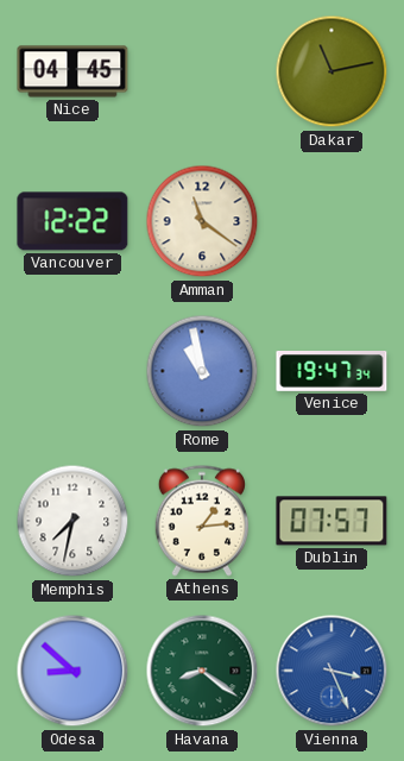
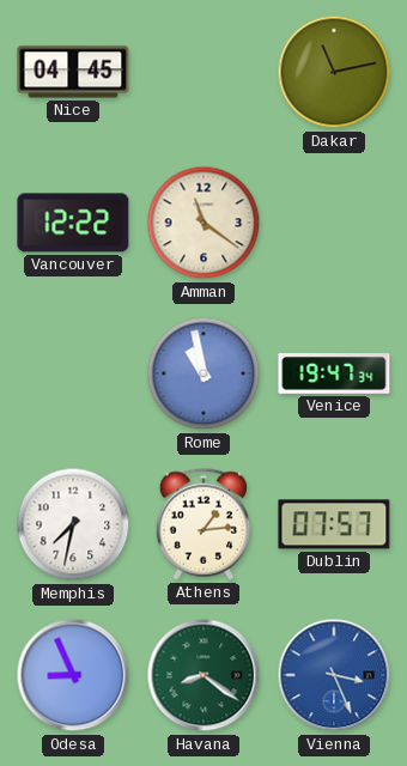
Odesa: 8:52 -> 8:56 (73, 675)
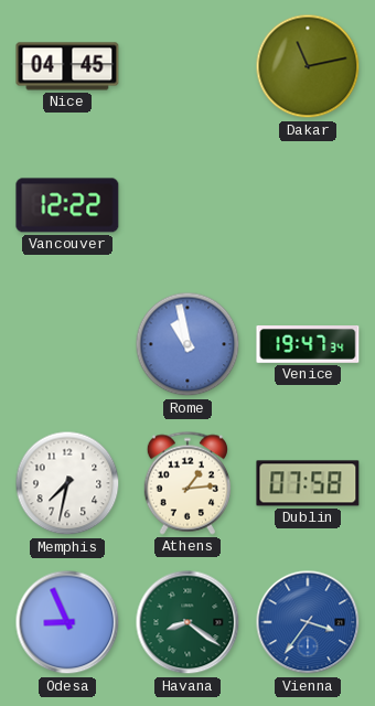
Amman: 11:21 -> none (203, 223)
Dublin: 07:57 -> 07:58 (308, 483)
Vienna: 3:26 -> 3:36 (308, 622)
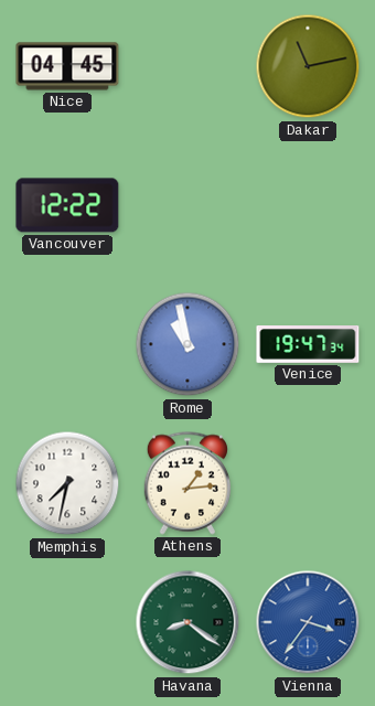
Dublin: 07:58 -> none (308, 483)
Odesa: 8:56 -> none (67, 622)
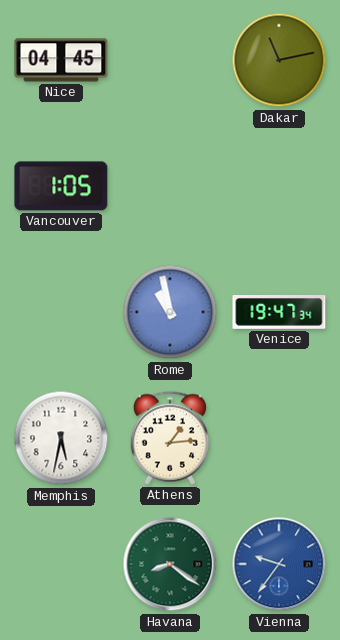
Vancouver: 12:22 -> 1:05 (61, 186)
Memphis: 7:32 -> 5:32 (61, 438)
Vienna: 3:36 -> 9:36 (279, 564)
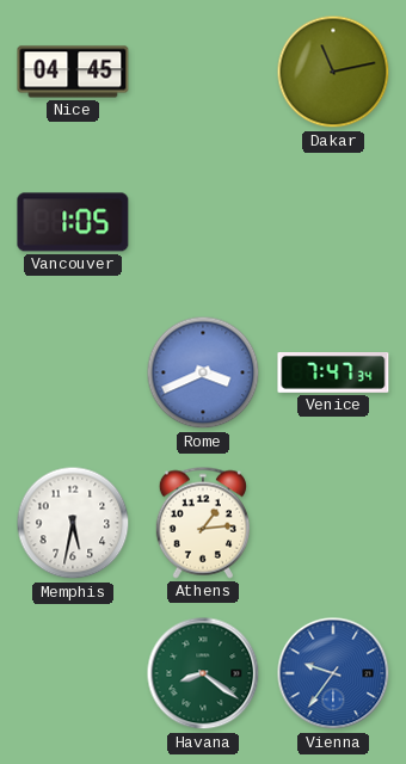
Rome: 10:58 -> 3:41 (203, 372)
Venice: 19:47 -> 7:47 (333, 374)
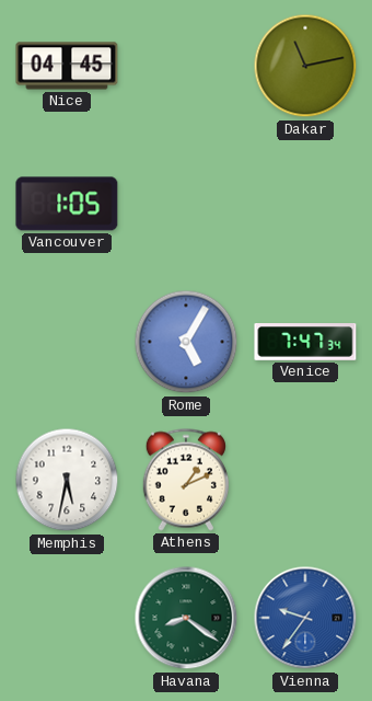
Rome: 3:41 -> 5:05 (186, 342)
Athens: 1:14 -> 1:11 (186, 480)
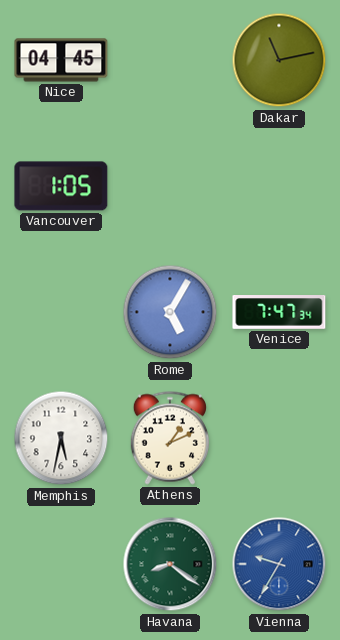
Vienna: 9:36 -> 9:35 (279, 564)
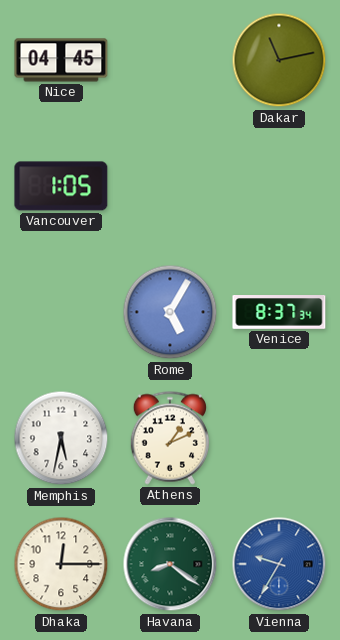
Venice: 7:47 -> 8:37 (279, 313)
Dhaka: none -> 12:15 (61, 564)
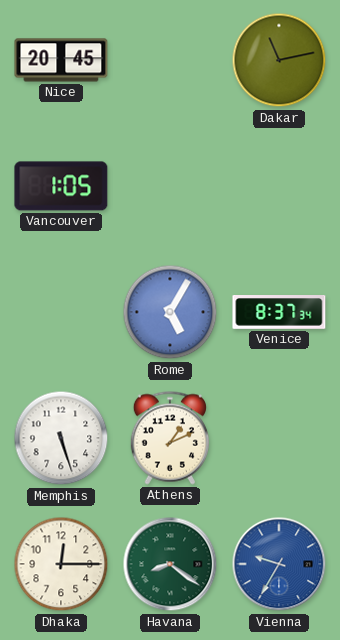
Nice: 04:45 -> 20:45 (61, 60)
Memphis: 5:32 -> 5:27 (61, 438)
